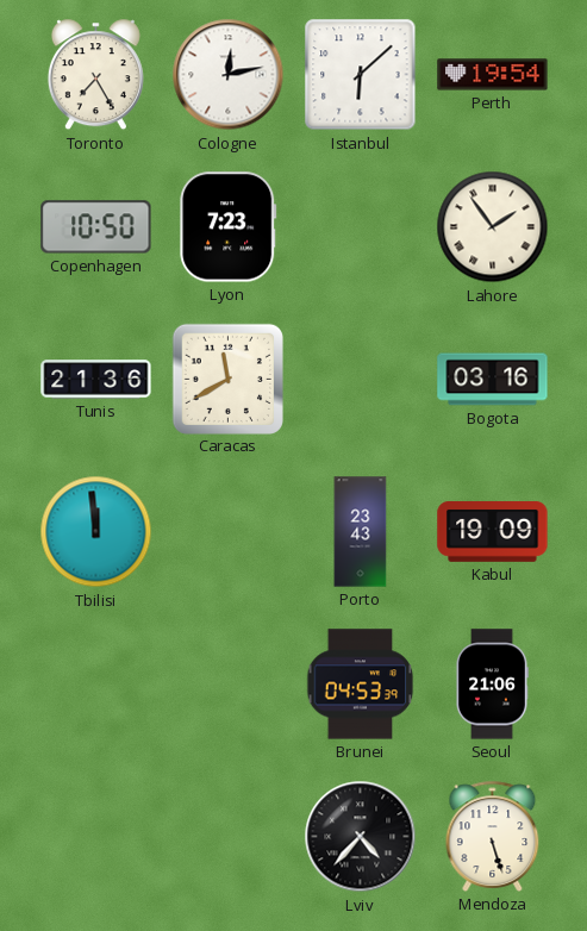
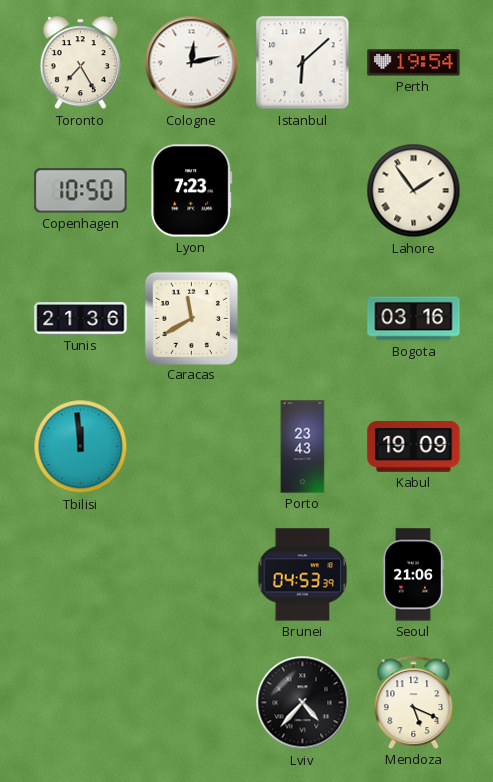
Mendoza: 5:27 -> 5:19 (414, 702)
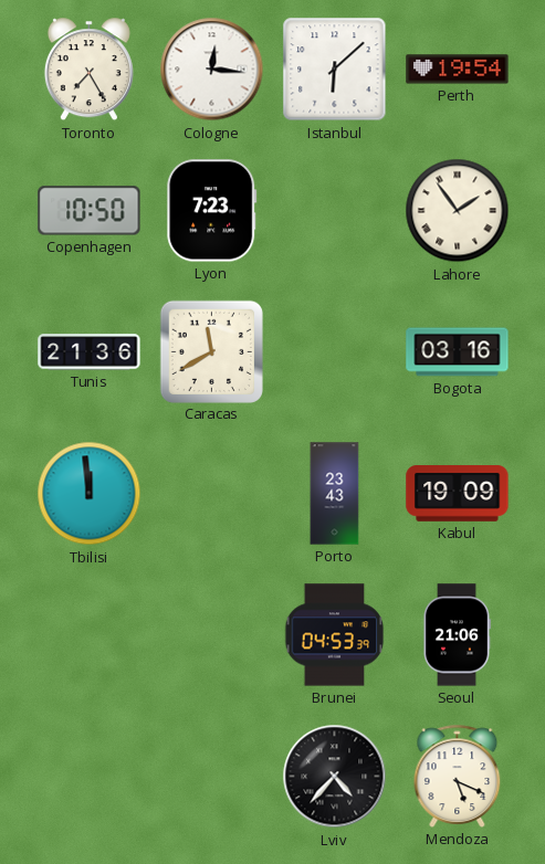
Cologne: 12:13 -> 12:16 (212, 70)
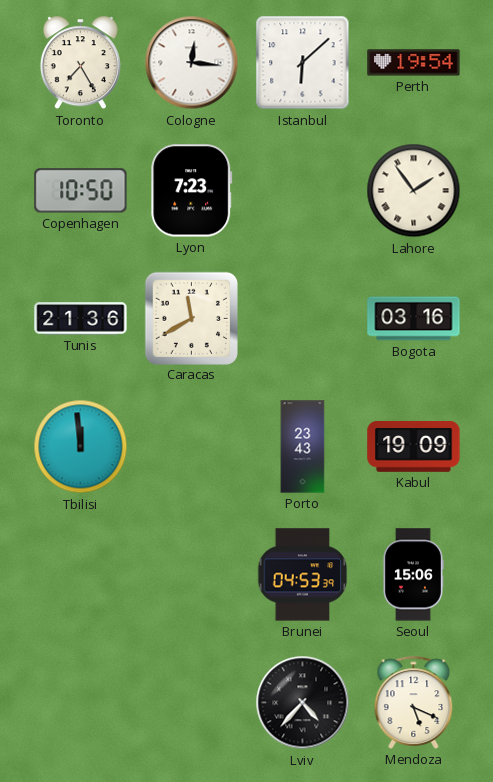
Seoul: 21:06 -> 15:06 (413, 575)
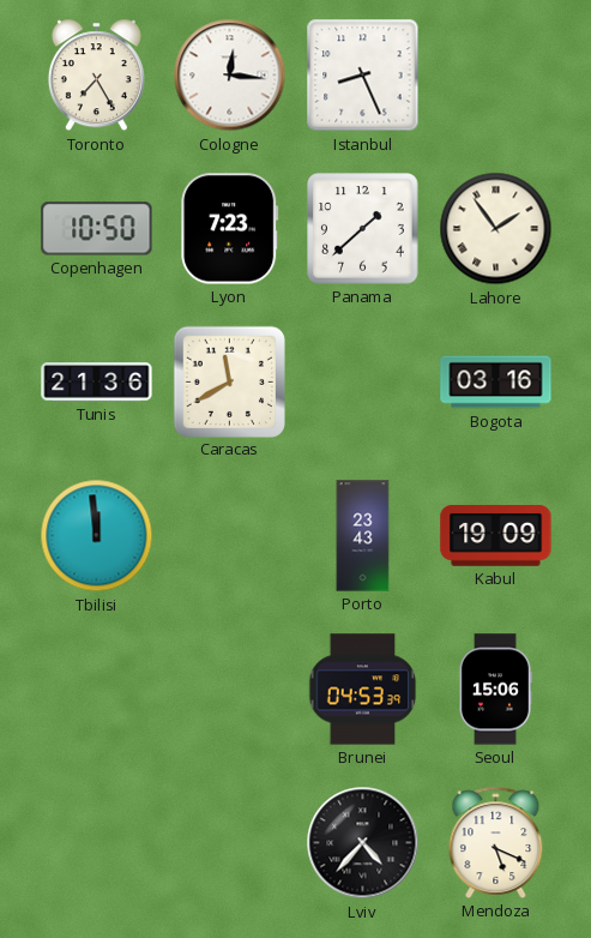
Istanbul: 6:08 -> 8:26 (363, 76)
Perth: 19:54 -> none (414, 63)
Panama: none -> 1:38 (363, 229)
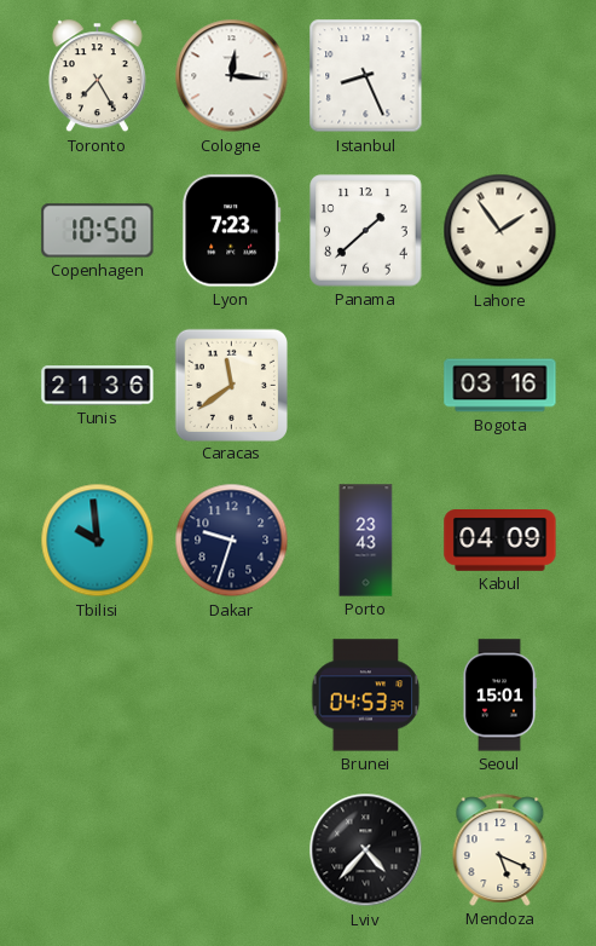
Caracas: 11:40 -> 11:39 (231, 385)
Tbilisi: 11:59 -> 9:59 (98, 541)
Dakar: none -> 9:33 (232, 541)
Kabul: 19:09 -> 04:09 (500, 541)
Seoul: 15:06 -> 15:01 (499, 696)
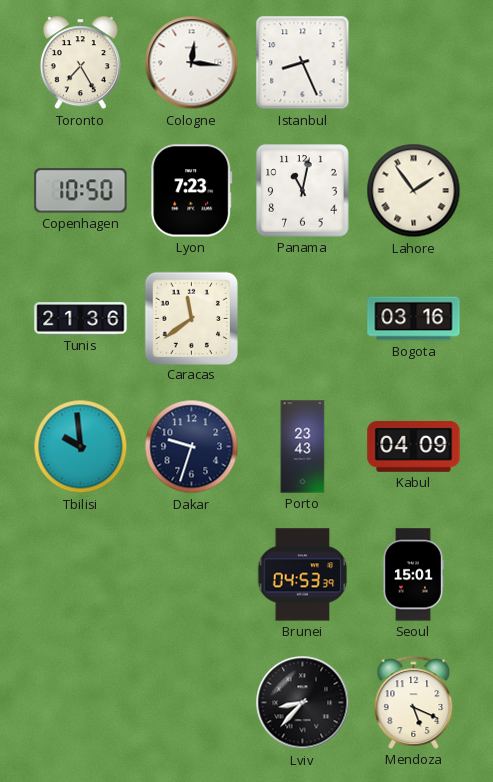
Panama: 1:38 -> 11:02 (303, 191)
Lviv: 4:37 -> 8:37 (303, 703)
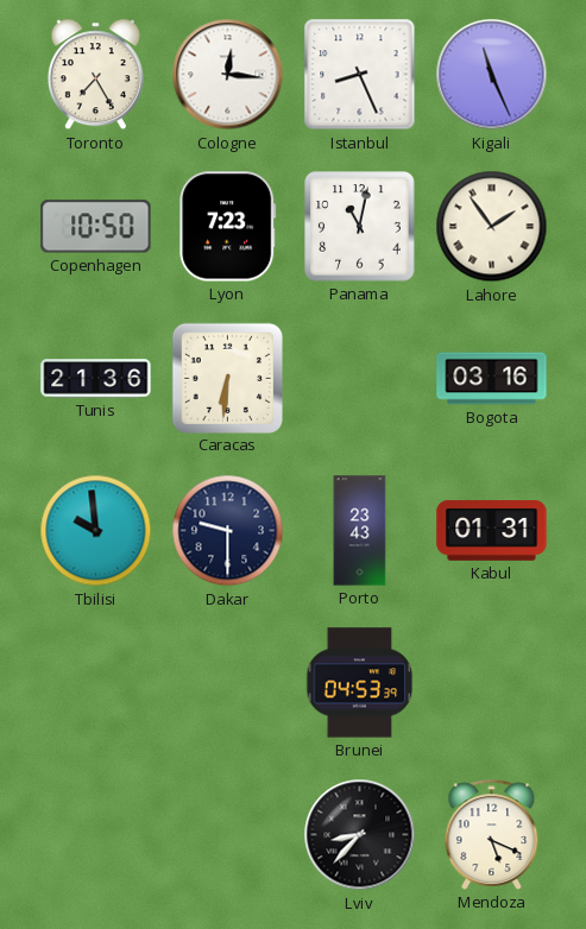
Kigali: none -> 11:26 (492, 75)
Caracas: 11:39 -> 6:31 (227, 378)
Dakar: 9:33 -> 9:30 (228, 531)
Kabul: 04:09 -> 01:31 (492, 531)
Seoul: 15:01 -> none (413, 575)
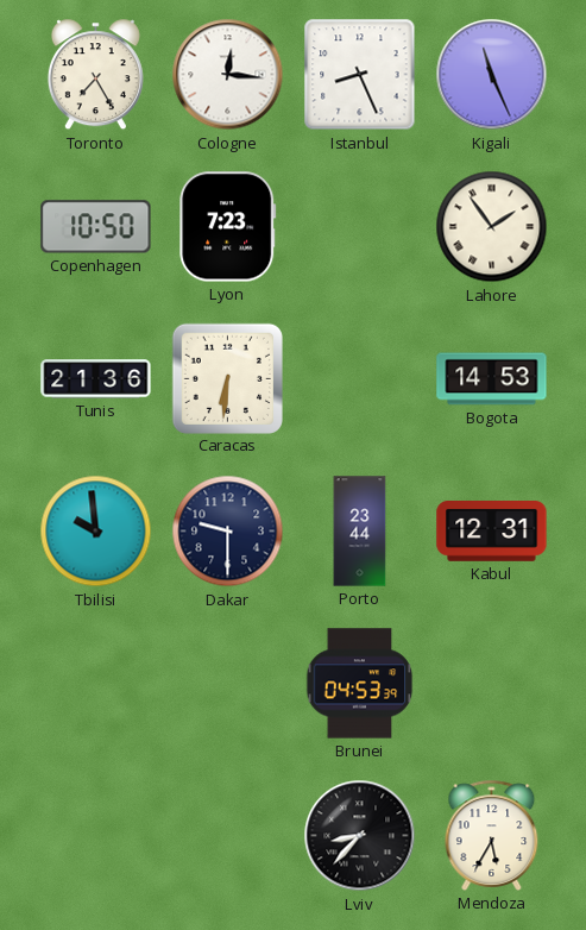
Panama: 11:02 -> none (360, 227)
Bogota: 03:16 -> 14:53 (492, 379)
Porto: 23:43 -> 23:44 (360, 532)
Kabul: 01:31 -> 12:31 (492, 532)
Mendoza: 5:19 -> 5:35 (492, 835)
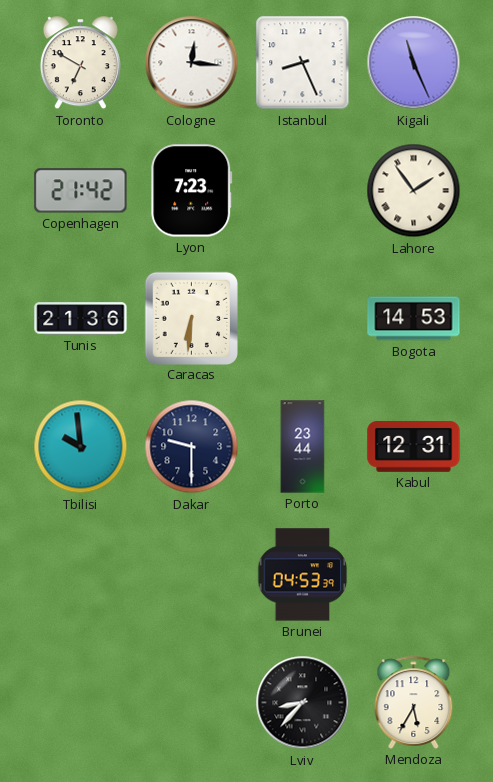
Toronto: 7:25 -> 6:50 (80, 63)
Copenhagen: 10:50 -> 21:42 (81, 191)
